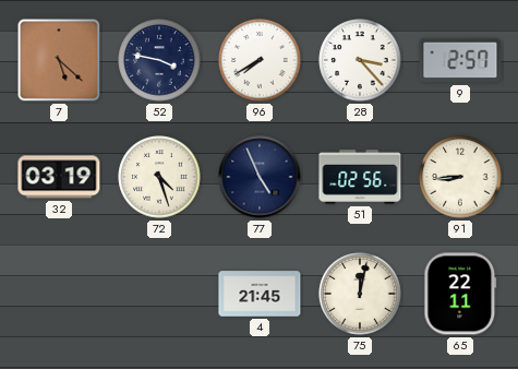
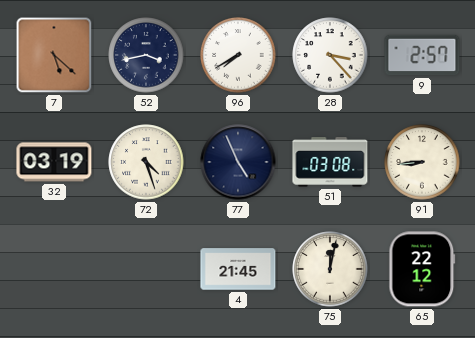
52: 3:47 -> 3:43 (146, 55)
51: 02:56 -> 03:08 (330, 162)
65: 22:11 -> 22:12 (422, 269)
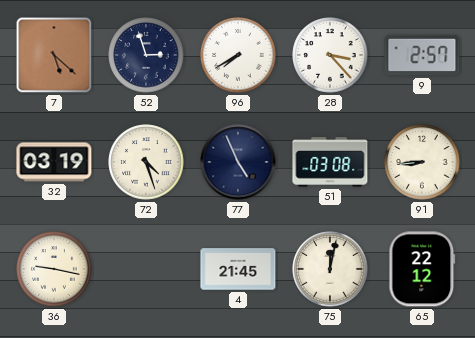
52: 3:43 -> 2:57 (146, 55)
36: none -> 9:17 (54, 269)
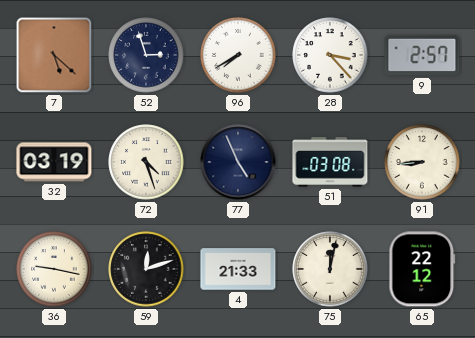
59: none -> 12:12 (146, 269)
4: 21:45 -> 21:33 (238, 269)
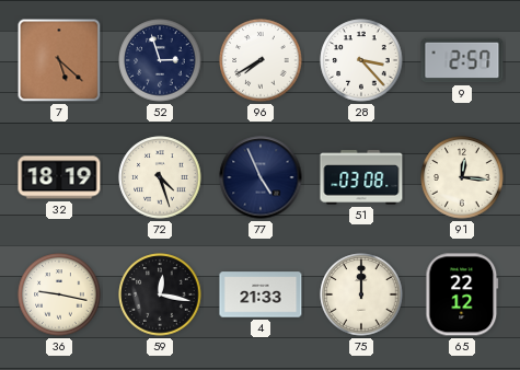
32: 03:19 -> 18:19 (59, 177)
91: 8:44 -> 12:16 (462, 177)
59: 12:12 -> 12:17 (160, 294)
75: 12:02 -> 12:00 (361, 294)
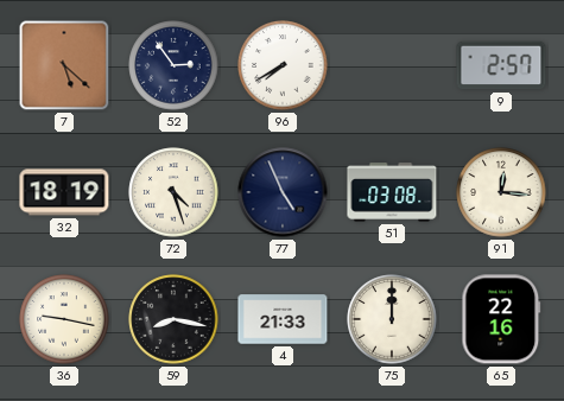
52: 2:57 -> 2:54 (173, 65)
28: 3:23 -> none (361, 60)
59: 12:17 -> 8:17 (173, 319)
65: 22:12 -> 22:16 (501, 319)
